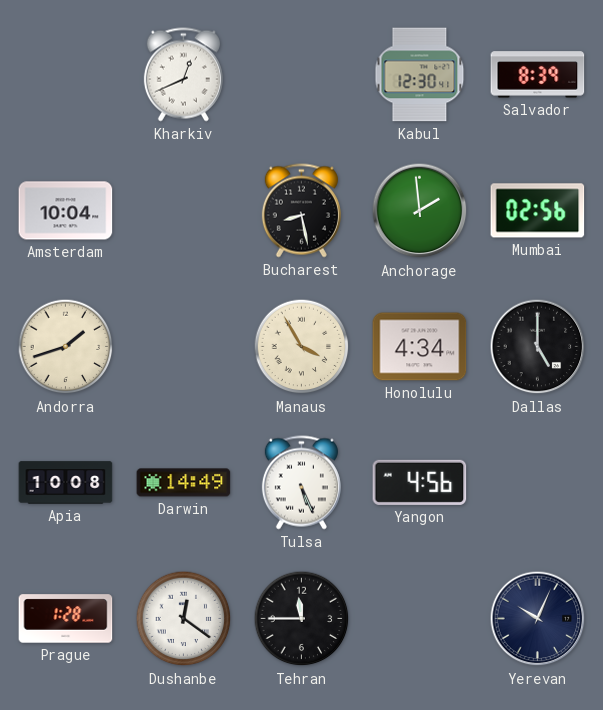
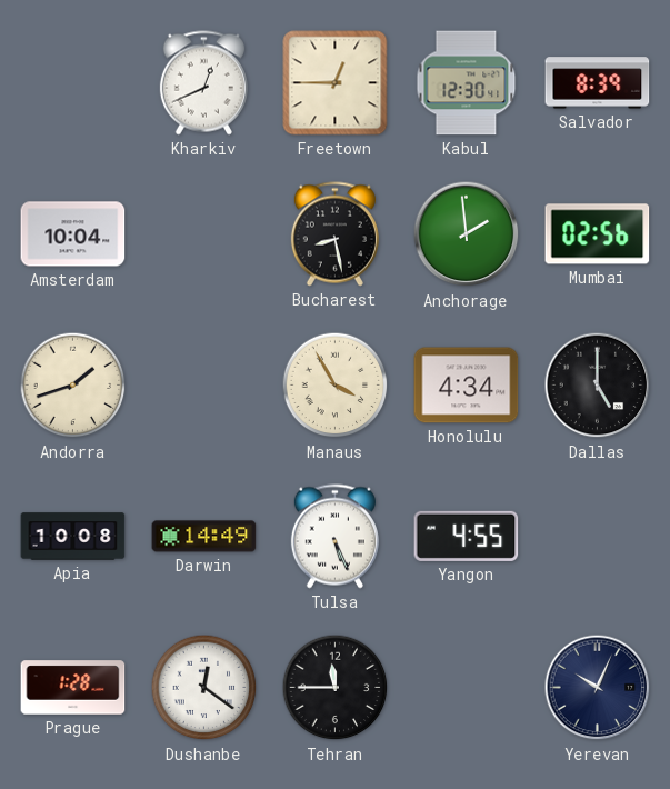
Freetown: none -> 12:45 (336, 83)
Yangon: 4:56 -> 4:55 (467, 536)
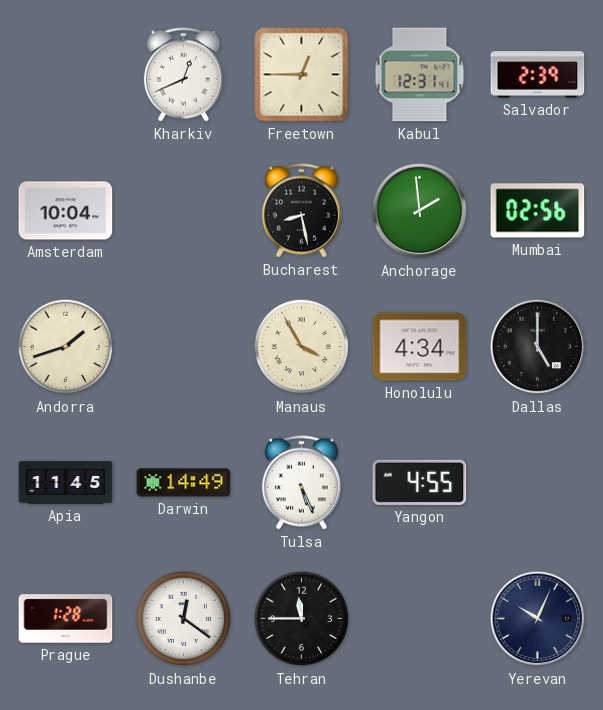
Kabul: 12:30 -> 12:31 (420, 75)
Salvador: 8:39 -> 2:39 (538, 75)
Apia: 10:08 -> 11:45 (66, 483)
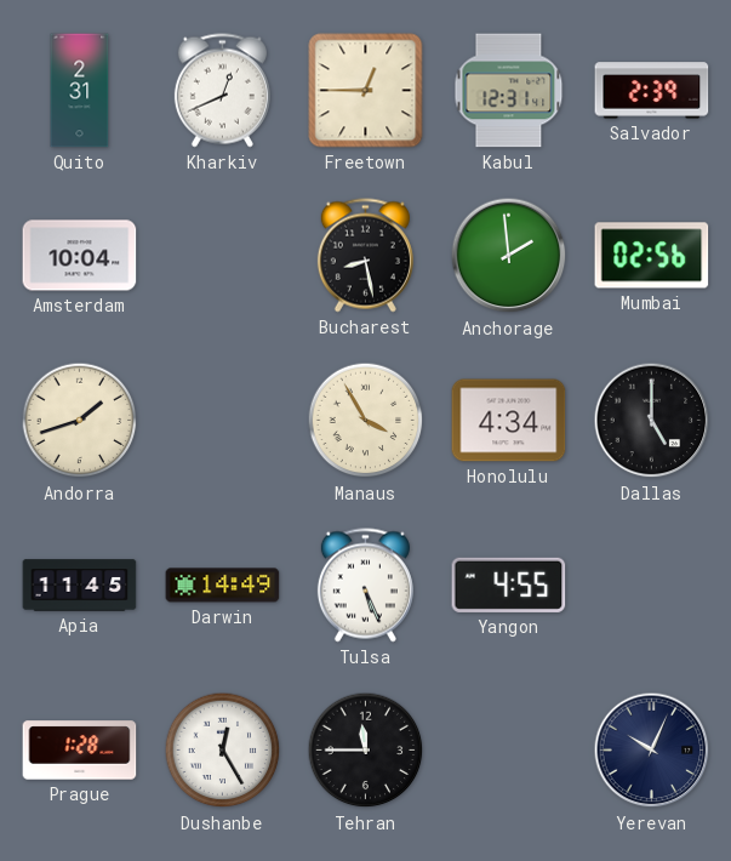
Quito: none -> 2:31 (80, 91)
Dushanbe: 12:21 -> 12:25 (223, 751)
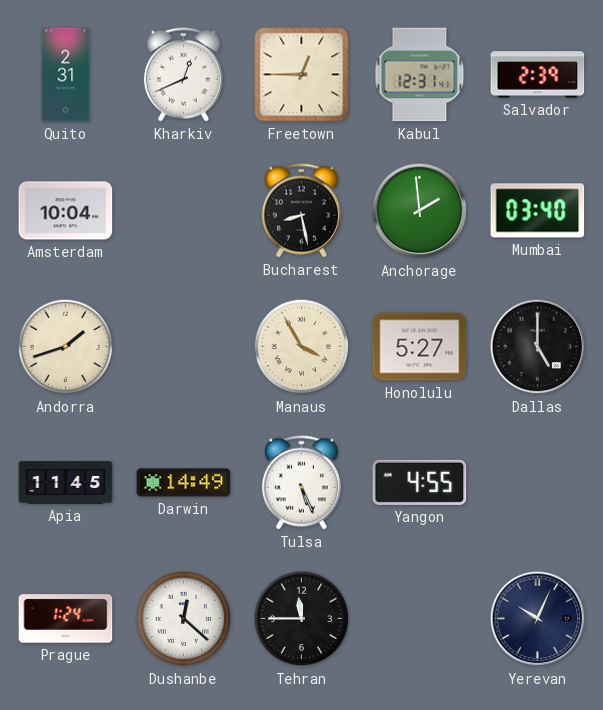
Mumbai: 02:56 -> 03:40 (538, 211)
Honolulu: 4:34 -> 5:27 (420, 347)
Prague: 1:28 -> 1:24 (66, 619)
Dushanbe: 12:25 -> 12:22 (184, 619)
